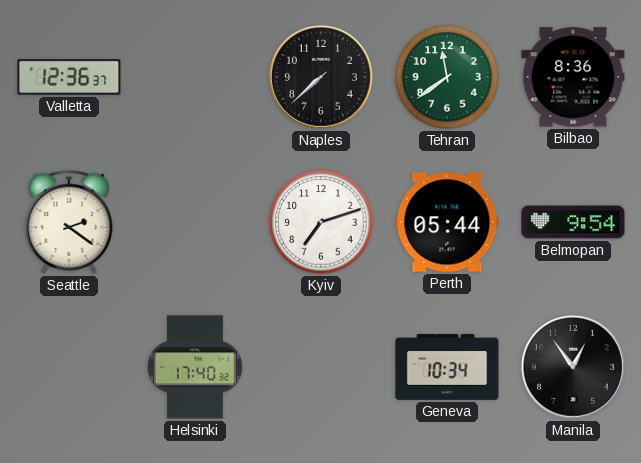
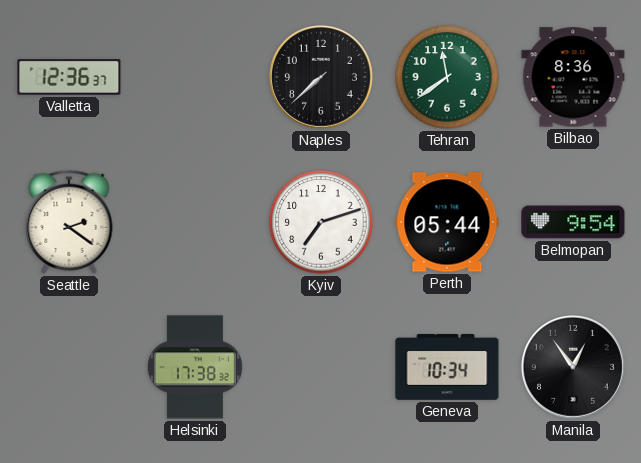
Helsinki: 17:40 -> 17:38 (195, 367)
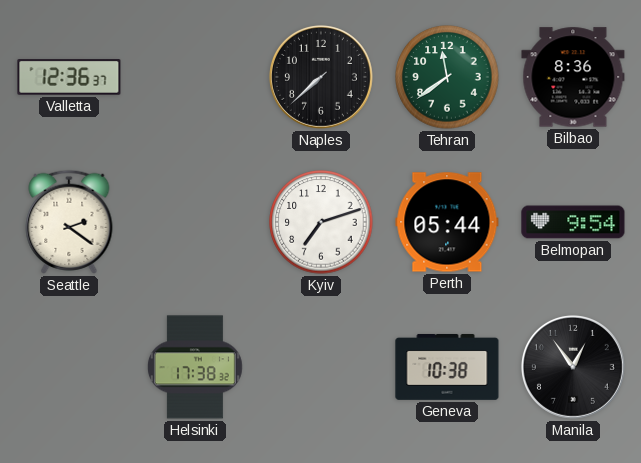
Geneva: 10:34 -> 10:38 (447, 367)
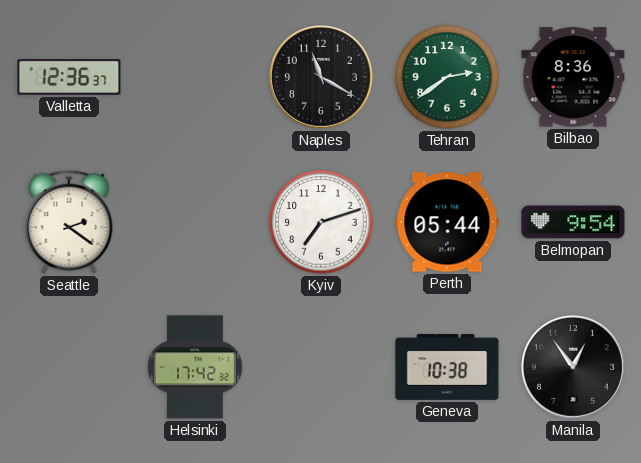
Naples: 7:38 -> 11:20 (321, 77)
Tehran: 11:39 -> 2:39 (447, 77)
Helsinki: 17:38 -> 17:42 (195, 367)
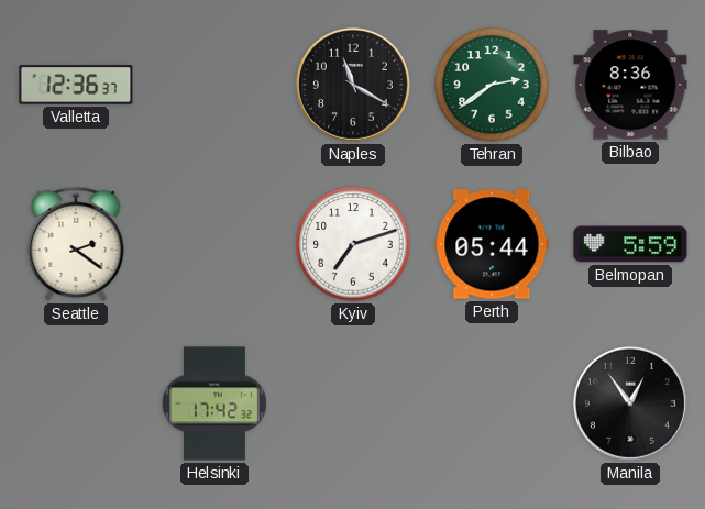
Belmopan: 9:54 -> 5:59 (630, 244)
Geneva: 10:38 -> none (447, 367)
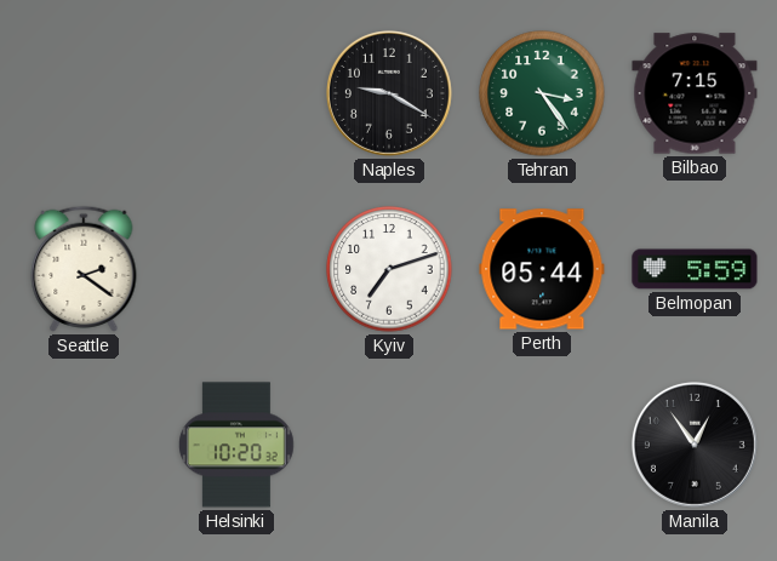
Valletta: 12:36 -> none (76, 85)
Naples: 11:20 -> 9:20 (389, 93)
Tehran: 2:39 -> 3:24 (542, 93)
Bilbao: 8:36 -> 7:15 (695, 93)
Helsinki: 17:42 -> 10:20 (236, 445)
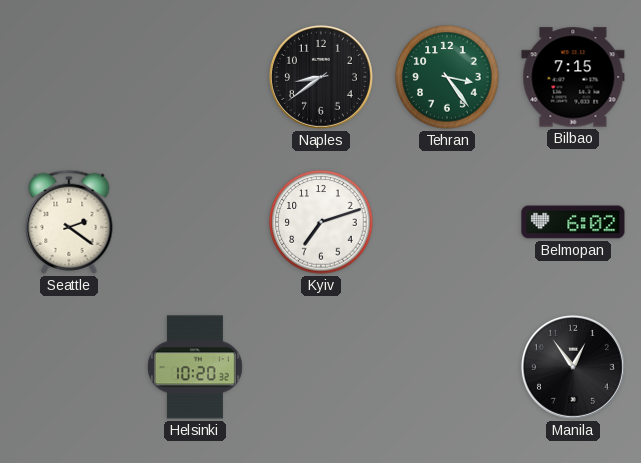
Naples: 9:20 -> 8:39 (321, 77)
Perth: 05:44 -> none (542, 269)
Belmopan: 5:59 -> 6:02 (573, 222)
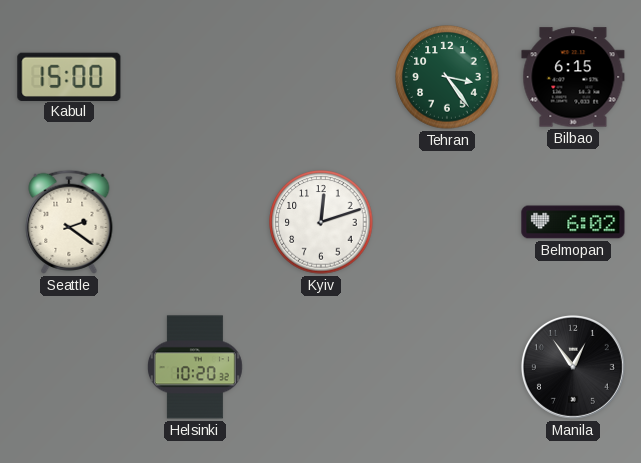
Kabul: none -> 15:00 (69, 76)
Naples: 8:39 -> none (321, 77)
Bilbao: 7:15 -> 6:15 (573, 77)
Kyiv: 7:12 -> 12:12 (321, 222)
